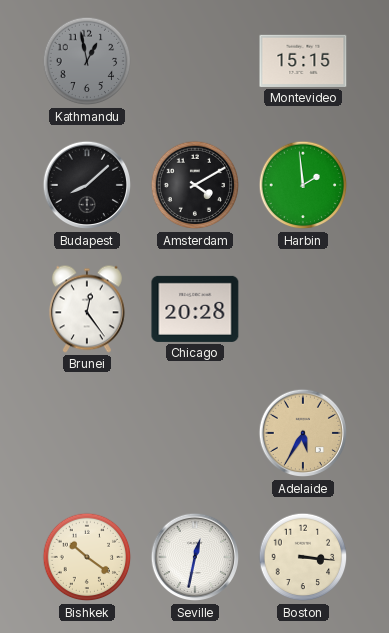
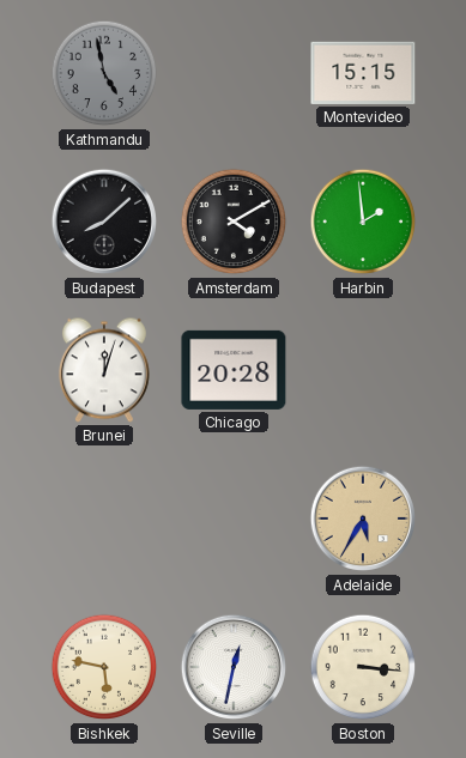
Kathmandu: 12:58 -> 4:58 (104, 73)
Brunei: 12:24 -> 12:03 (104, 370)
Bishkek: 10:21 -> 5:47 (104, 667)
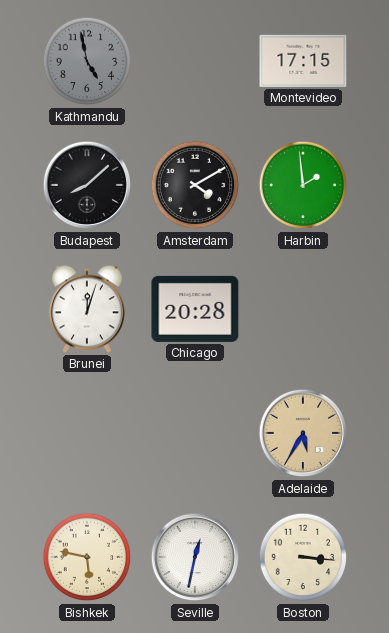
Montevideo: 15:15 -> 17:15 (303, 61)
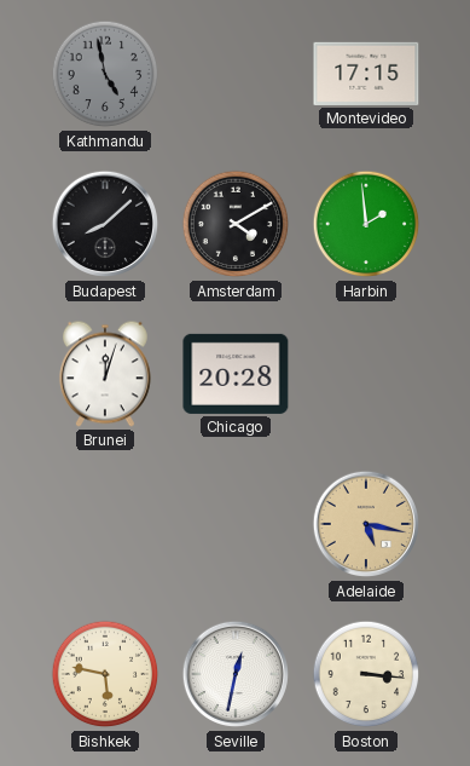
Adelaide: 5:35 -> 5:17 (366, 524)
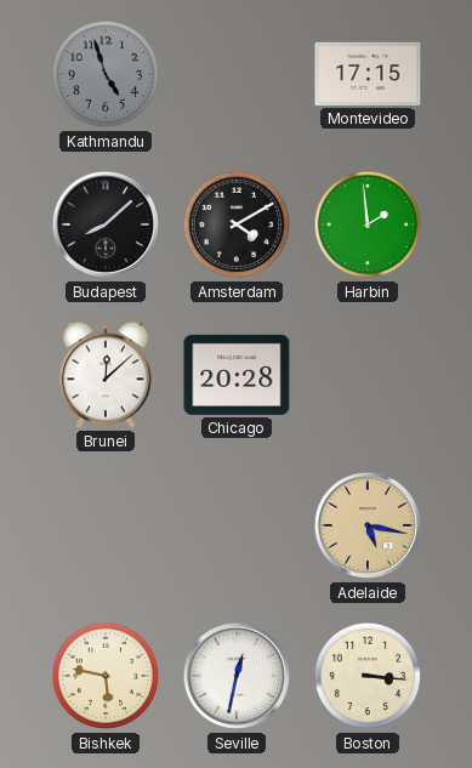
Kathmandu: 4:58 -> 4:57 (106, 74)
Brunei: 12:03 -> 12:08 (106, 375)
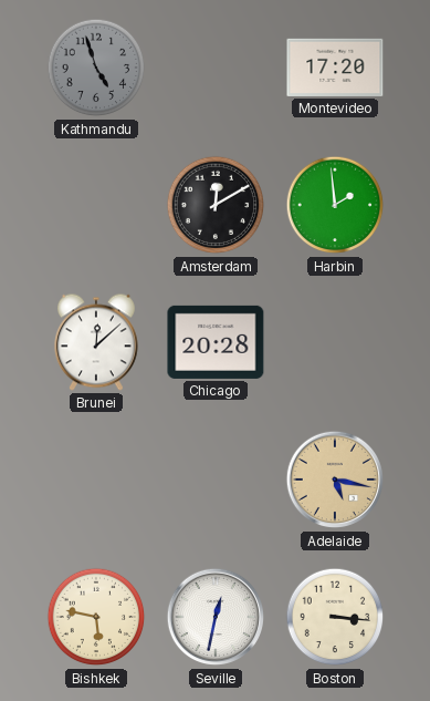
Montevideo: 17:15 -> 17:20 (335, 68)
Budapest: 8:08 -> none (106, 224)
Amsterdam: 4:10 -> 12:10 (216, 205)
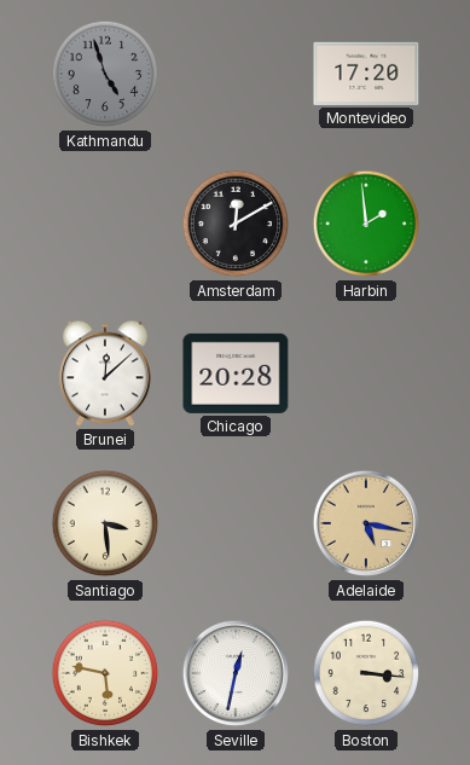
Santiago: none -> 3:29 (105, 523)
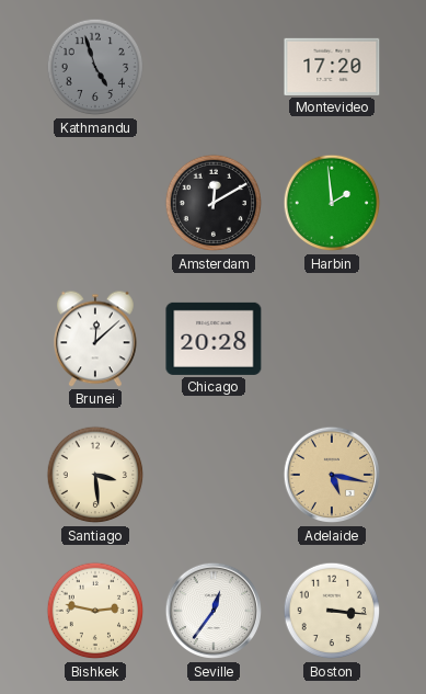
Bishkek: 5:47 -> 2:47 (95, 611)
Seville: 12:32 -> 12:36 (214, 611)
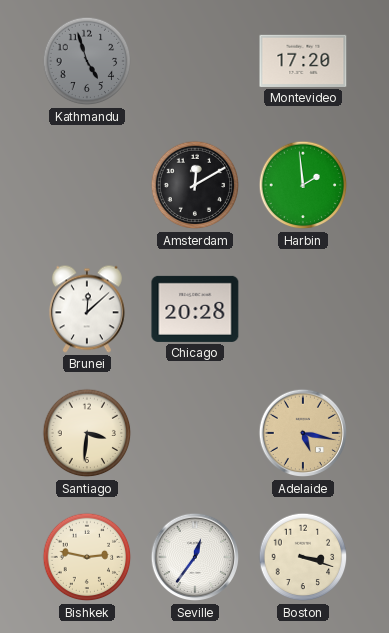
Santiago: 3:29 -> 3:31 (87, 433)
Boston: 3:16 -> 3:18 (303, 557)
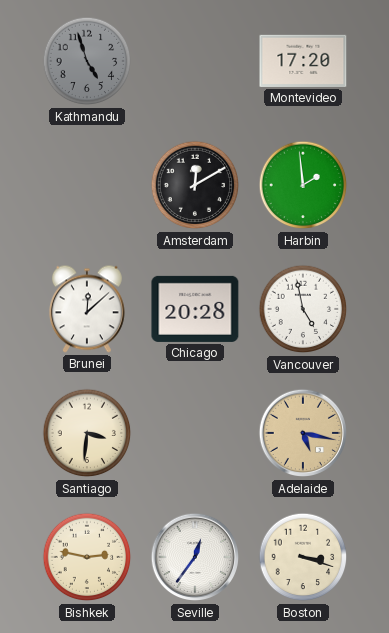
Vancouver: none -> 4:58 (303, 309)
